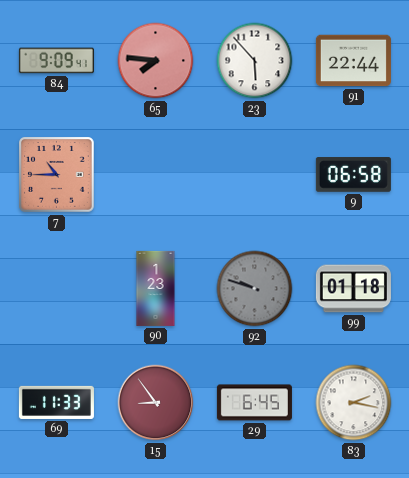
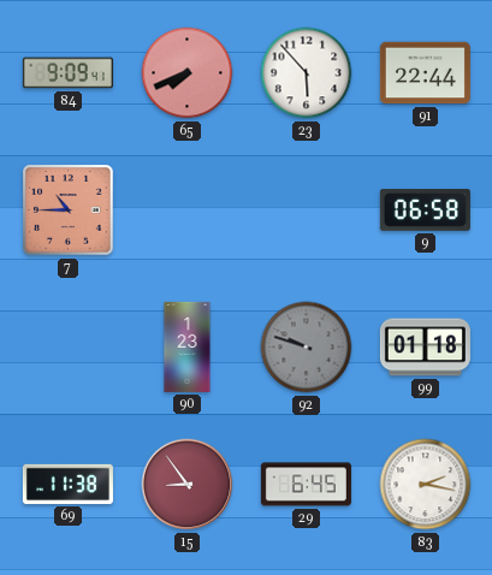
65: 7:46 -> 7:41 (188, 73)
69: 11:33 -> 11:38 (67, 484)
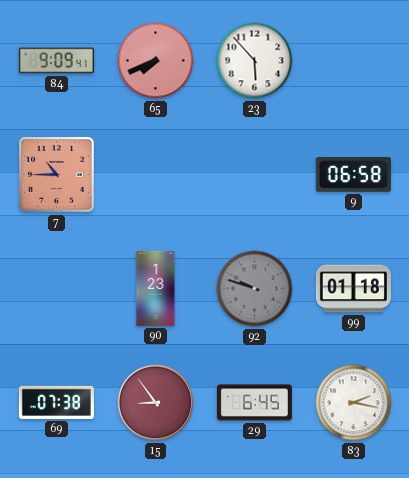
91: 22:44 -> none (425, 73)
69: 11:38 -> 07:38 (56, 402)
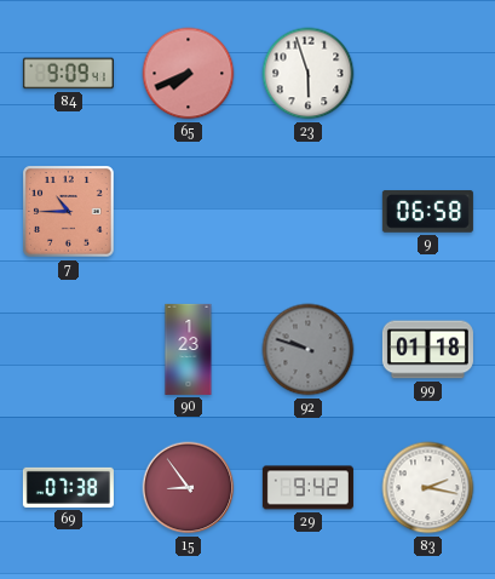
23: 5:53 -> 5:57 (309, 74)
29: 6:45 -> 9:42 (307, 488)
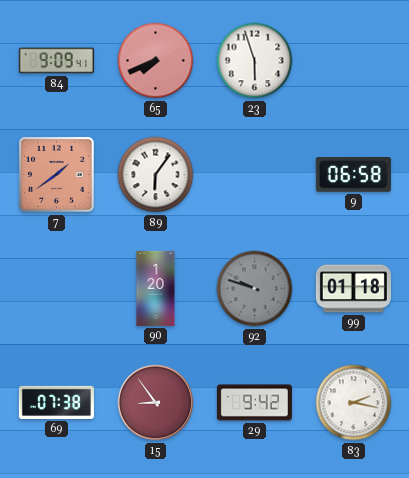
7: 10:45 -> 1:39 (57, 175)
89: none -> 6:06 (156, 175)
90: 1:23 -> 1:20 (156, 288)
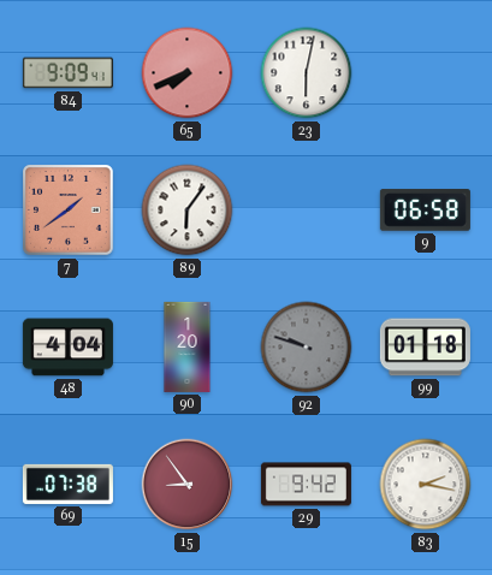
23: 5:57 -> 6:02 (307, 73)
48: none -> 4:04 (67, 348)
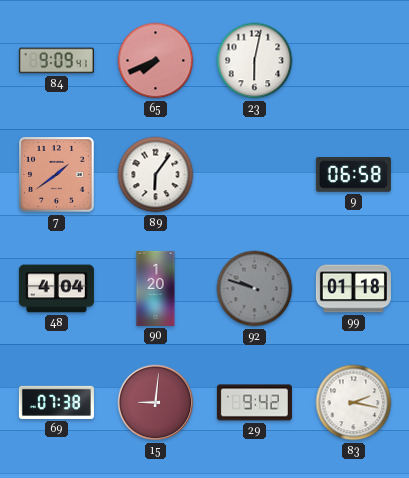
15: 8:54 -> 9:01 (156, 403)
